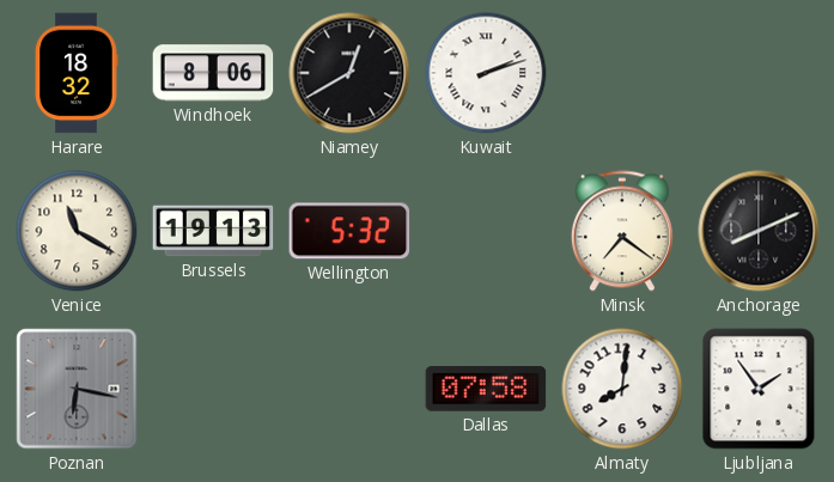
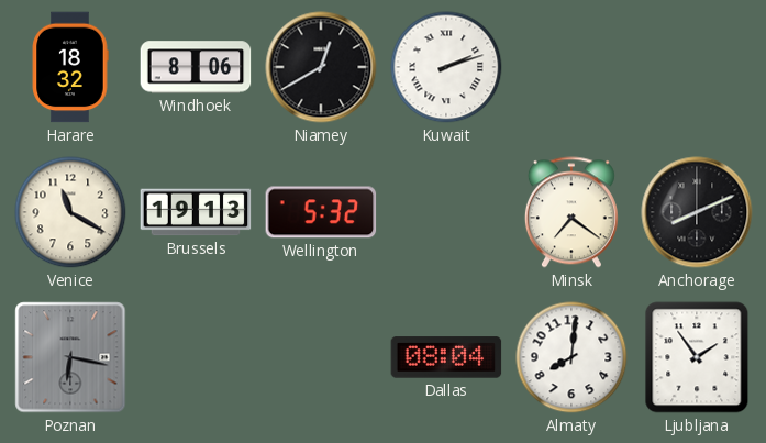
Dallas: 07:58 -> 08:04 (446, 357)
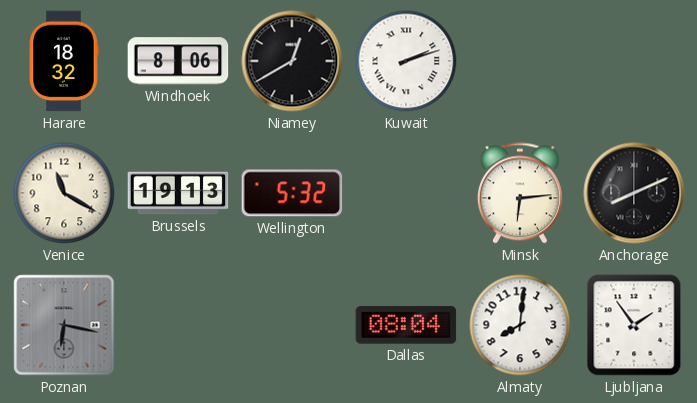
Minsk: 7:21 -> 6:14 (520, 193)
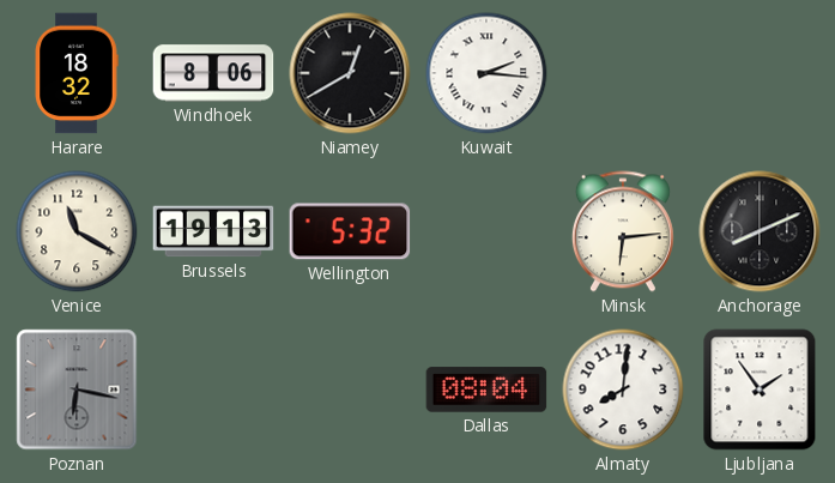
Kuwait: 2:12 -> 2:16 (486, 73)
